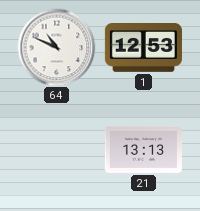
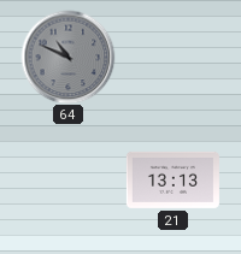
64 dial: white -> grey (67, 57)
1: 12:53 -> none (143, 48)
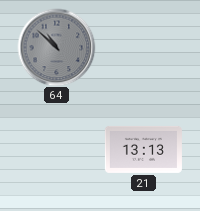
64: 10:49 -> 10:52 (56, 47)
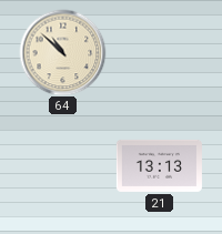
64 dial: grey -> cream (62, 52)
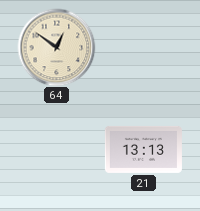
64: 10:52 -> 12:51 (56, 47)
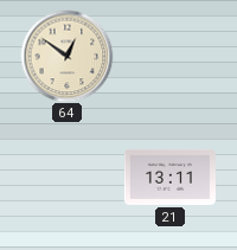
21: 13:13 -> 13:11 (169, 177)
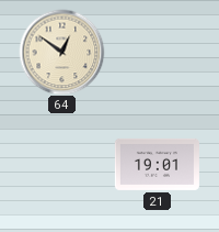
21: 13:11 -> 19:01 (157, 164)
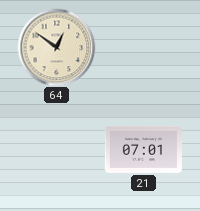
21: 19:01 -> 07:01 (143, 149)
